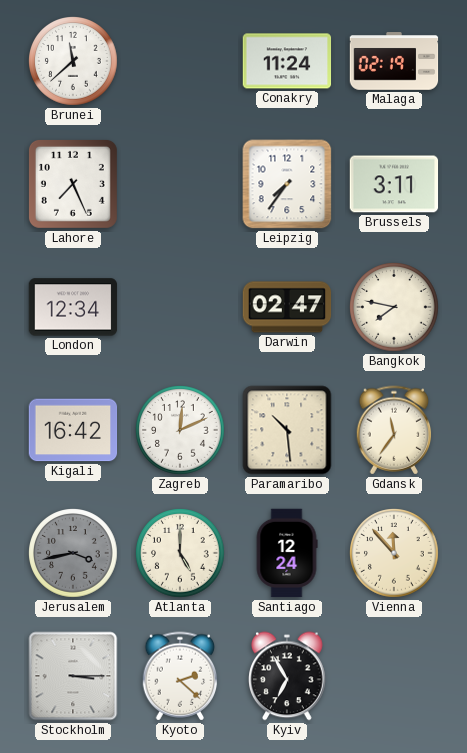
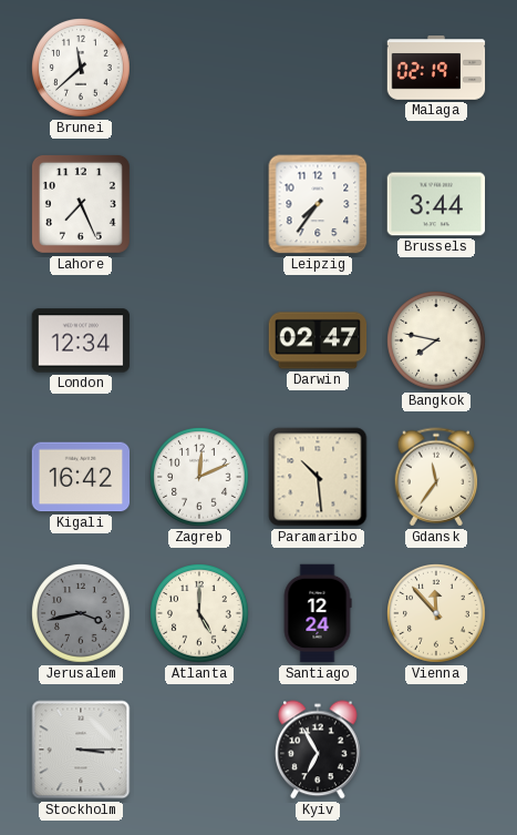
Conakry: 11:24 -> none (287, 61)
Brussels: 3:11 -> 3:44 (436, 204)
Kyoto: 2:22 -> none (180, 676)
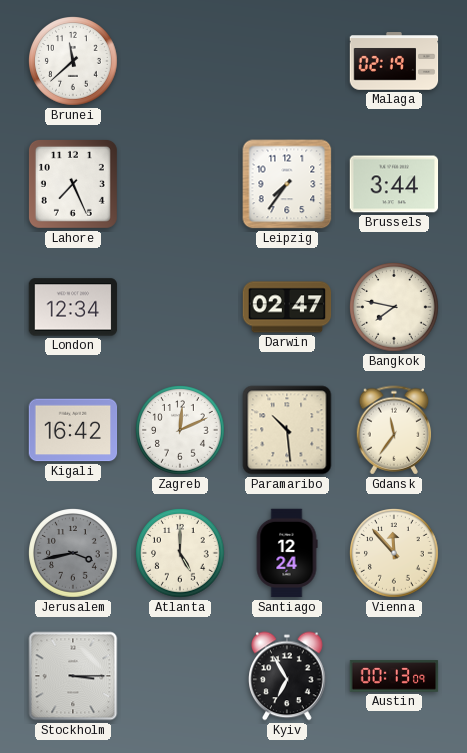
Austin: none -> 00:13 (394, 676)
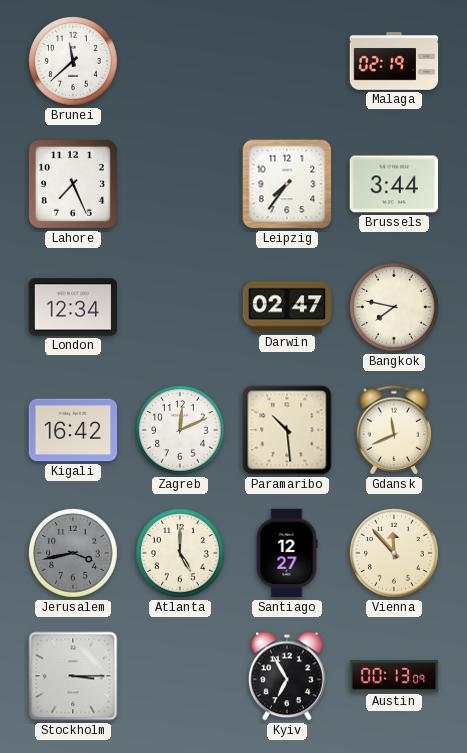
Gdansk: 11:36 -> 11:41 (394, 430)
Santiago: 12:24 -> 12:27 (287, 553)
